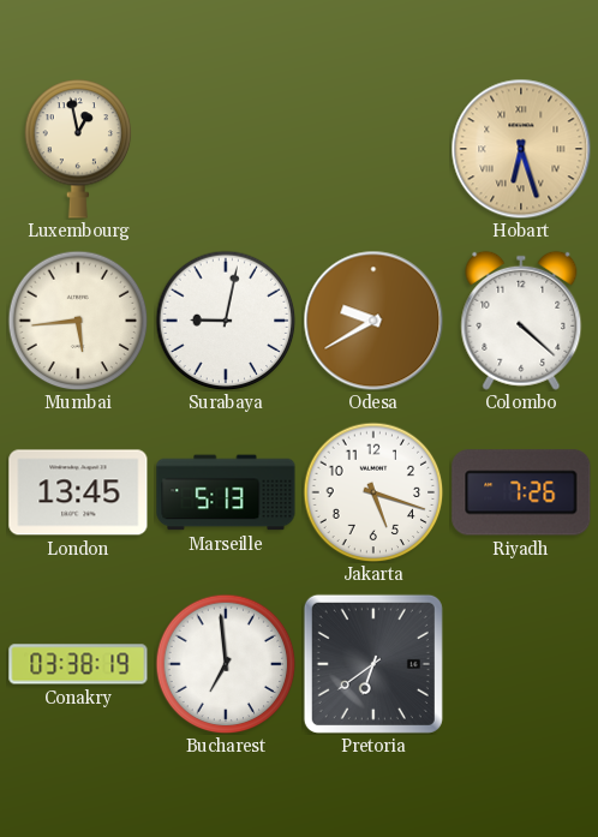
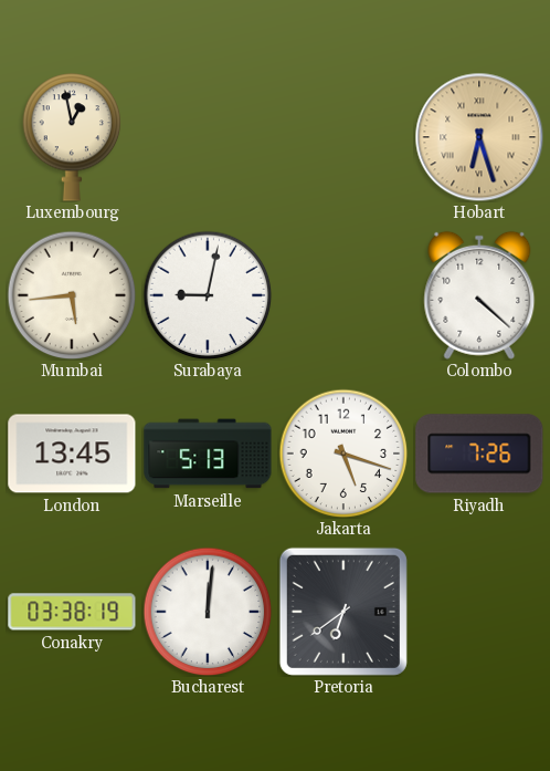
Odesa: 9:40 -> none (373, 321)
Bucharest: 6:59 -> 12:01 (208, 612)
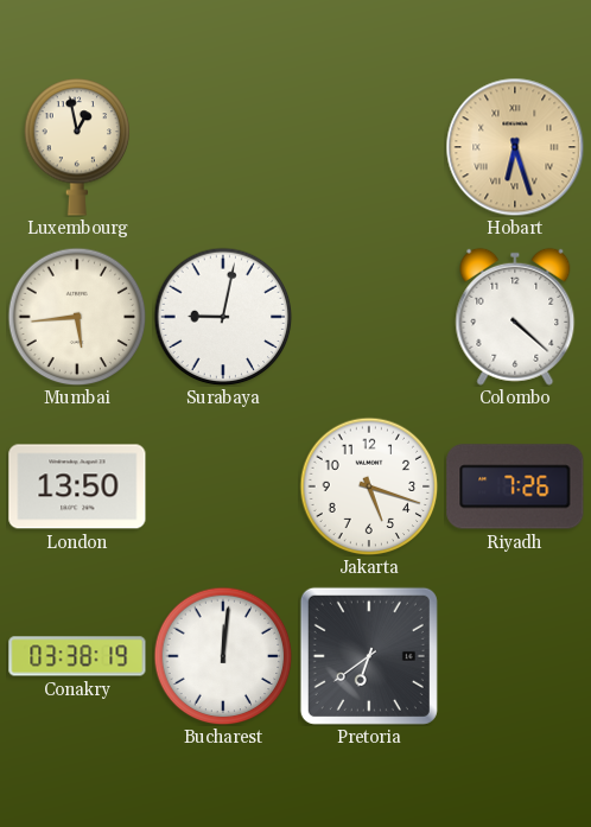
London: 13:45 -> 13:50 (77, 486)
Marseille: 5:13 -> none (208, 454)
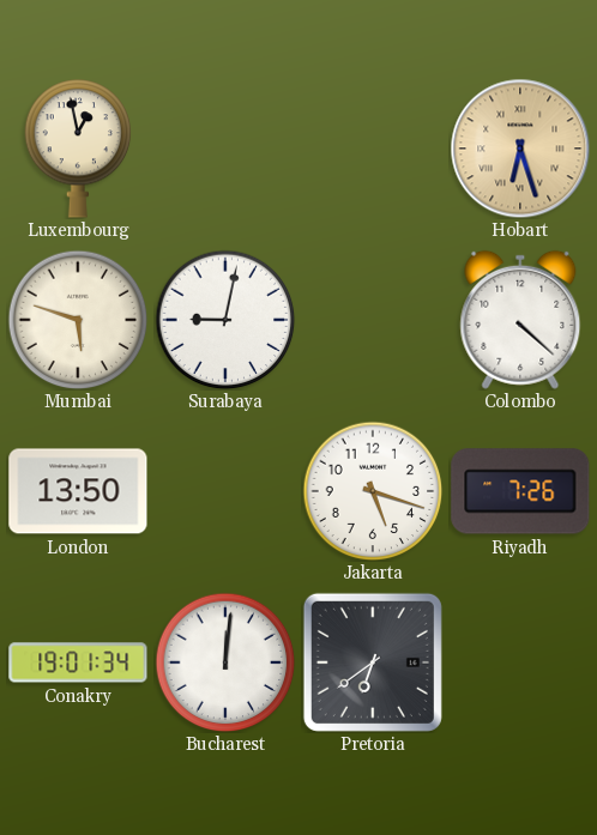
Mumbai: 5:44 -> 5:48 (78, 320)
Conakry: 03:38 -> 19:01 (78, 662)
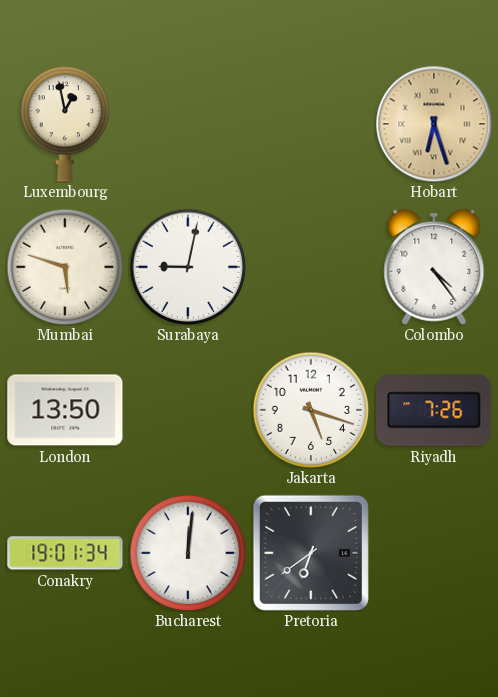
Colombo: 4:22 -> 4:24 (434, 267)
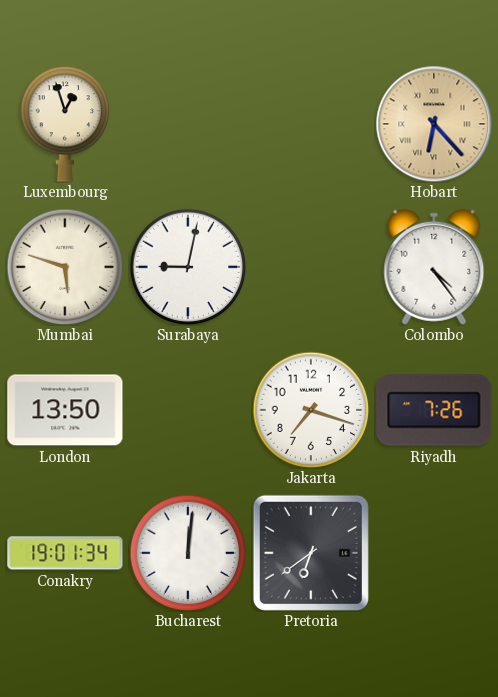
Luxembourg: 12:58 -> 12:57 (65, 124)
Hobart: 6:27 -> 6:23 (434, 124)
Jakarta: 5:18 -> 7:18 (311, 410)
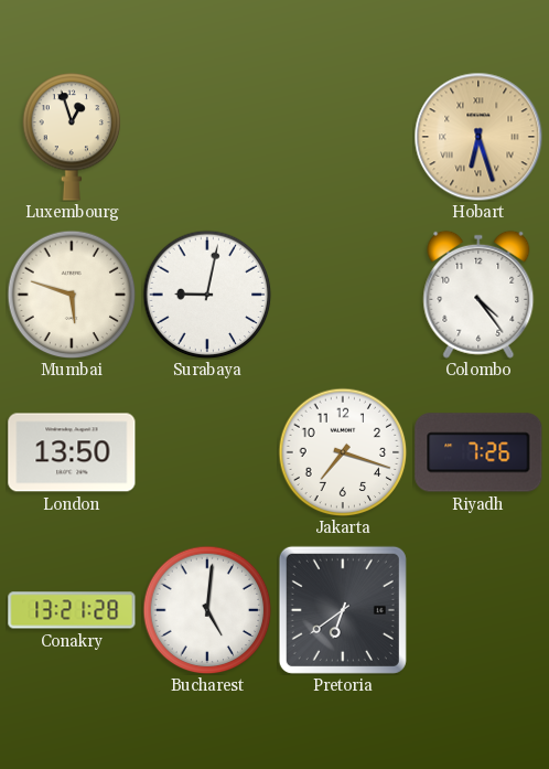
Hobart: 6:23 -> 6:27 (478, 137)
Conakry: 19:01 -> 13:21 (72, 610)
Bucharest: 12:01 -> 5:01 (207, 610)
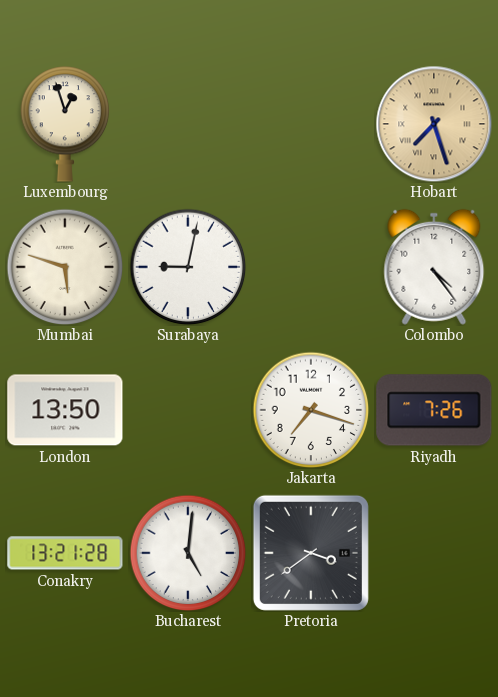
Hobart: 6:27 -> 7:27 (434, 124)
Pretoria: 6:39 -> 3:39 (311, 553)
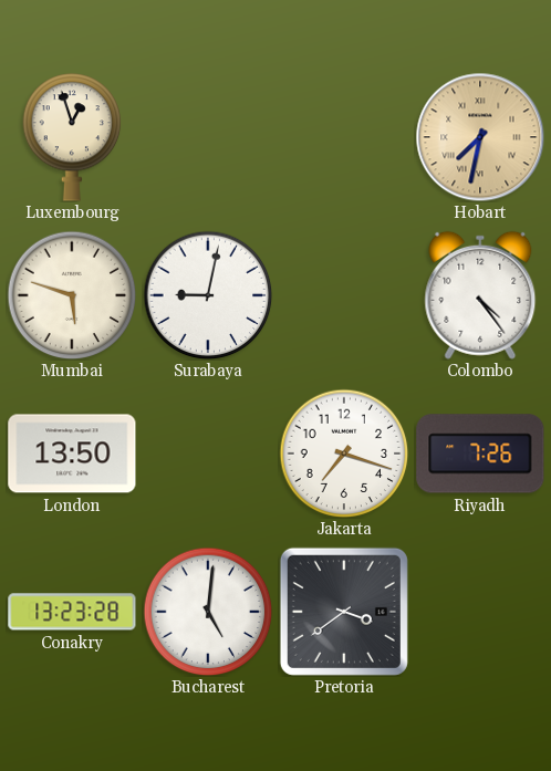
Hobart: 7:27 -> 7:32 (480, 137)
Conakry: 13:21 -> 13:23 (72, 612)
